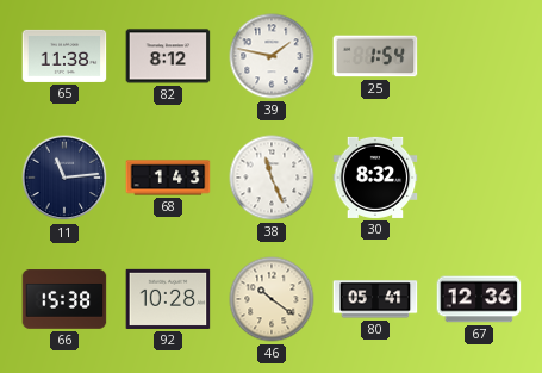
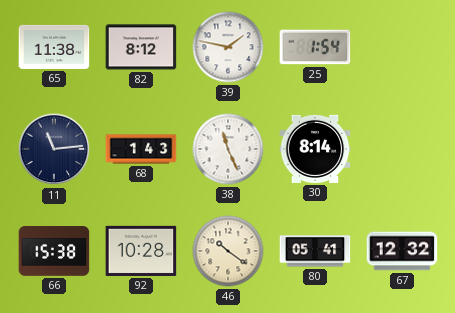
30: 8:32 -> 8:14 (315, 149)
67: 12:36 -> 12:32 (402, 251)
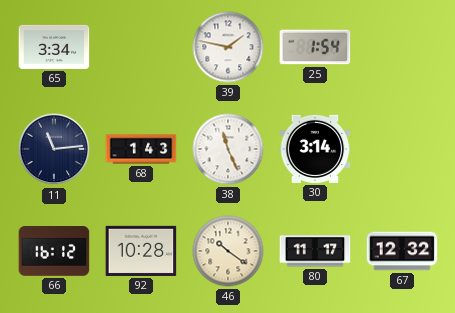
65: 11:38 -> 3:34 (54, 47)
82: 8:12 -> none (141, 47)
30: 8:14 -> 3:14 (315, 149)
66: 15:38 -> 16:12 (54, 251)
80: 05:41 -> 11:17 (315, 251)
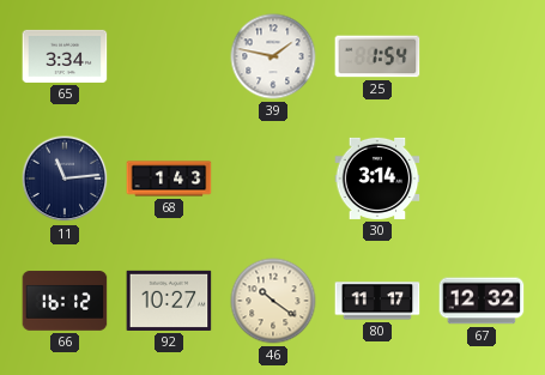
38: 11:26 -> none (228, 149)
92: 10:28 -> 10:27 (169, 301)
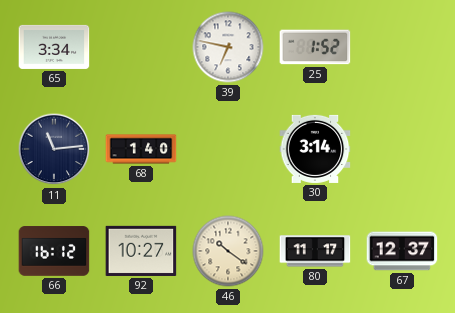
39: 1:47 -> 6:47 (228, 47)
25: 1:54 -> 1:52 (315, 47)
68: 1:43 -> 1:40 (141, 149)
67: 12:32 -> 12:37 (402, 251)
